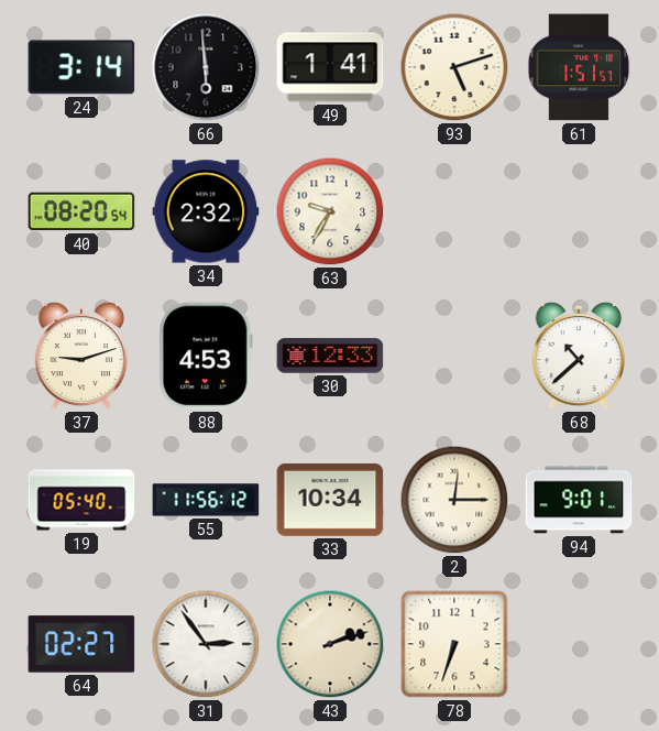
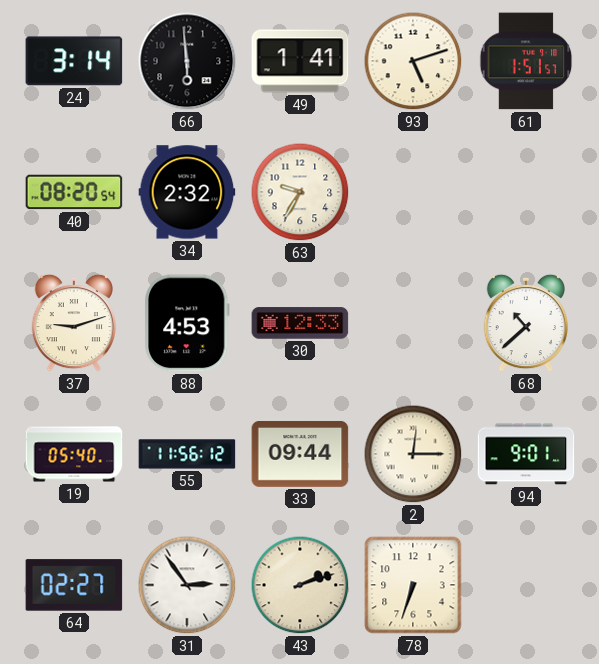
33: 10:34 -> 09:44 (300, 454)
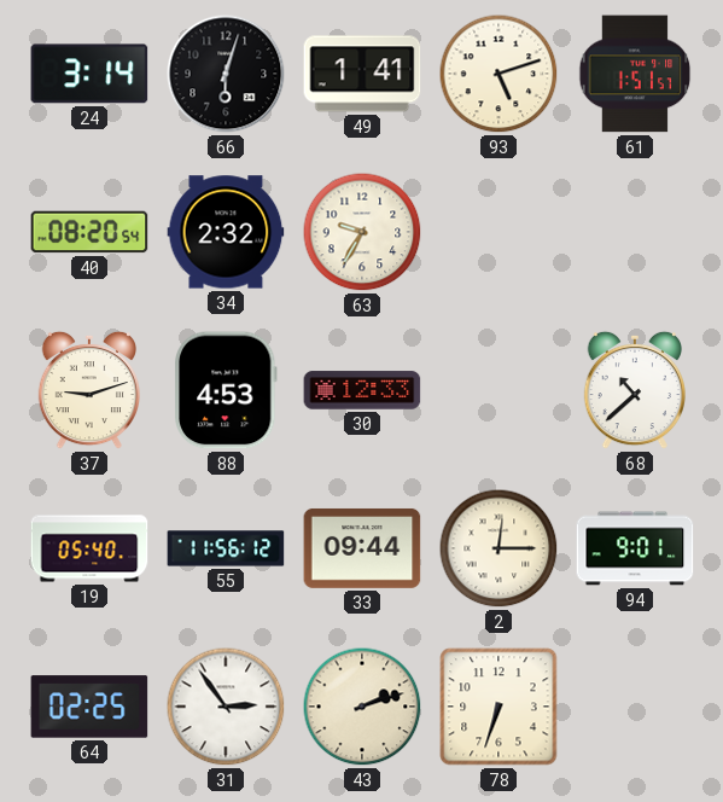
66: 5:59 -> 6:03 (226, 74)
64: 02:27 -> 02:25 (89, 707)
